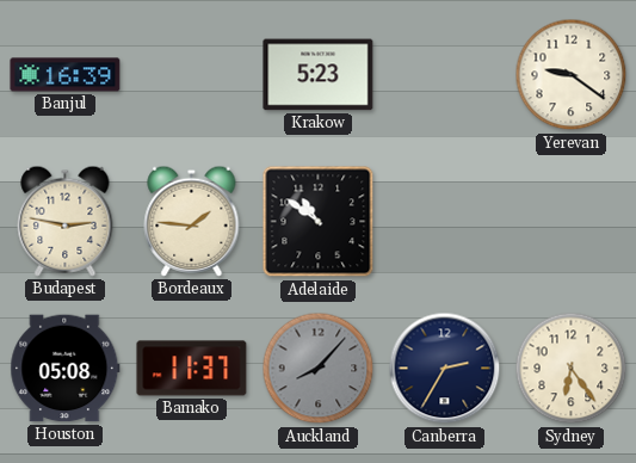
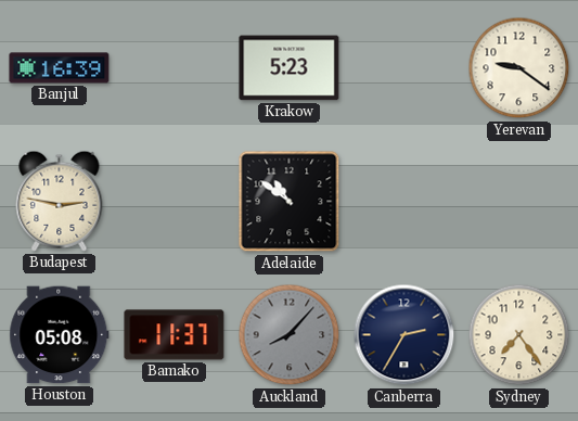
Bordeaux: 1:46 -> none (192, 221)
Sydney: 6:24 -> 7:24 (519, 335)
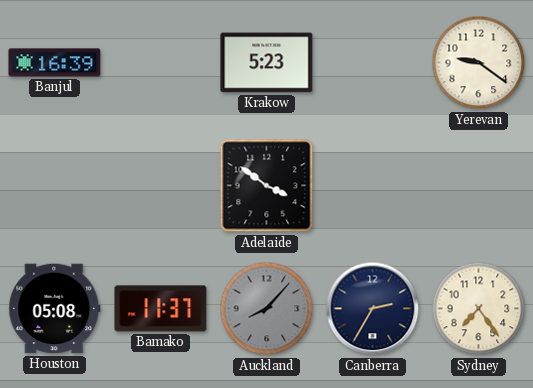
Budapest: 2:47 -> none (60, 201)
Adelaide: 10:51 -> 3:51 (267, 186)
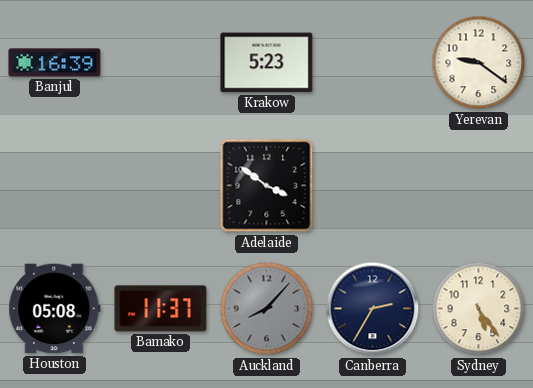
Sydney: 7:24 -> 5:24 (479, 309)
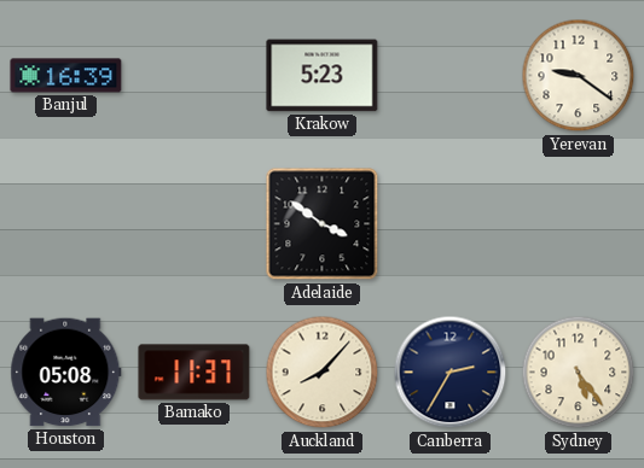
Auckland dial: grey -> cream (323, 373)
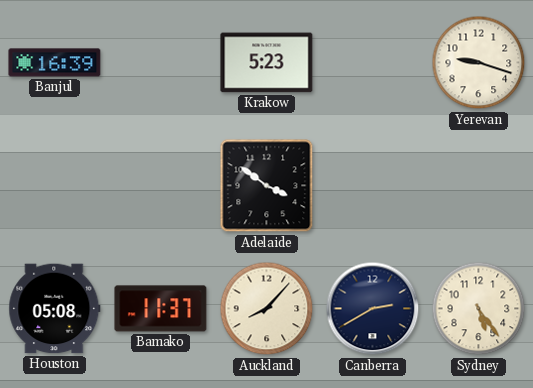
Yerevan: 9:21 -> 9:18 (479, 63)
Canberra: 2:35 -> 2:40 (373, 309)
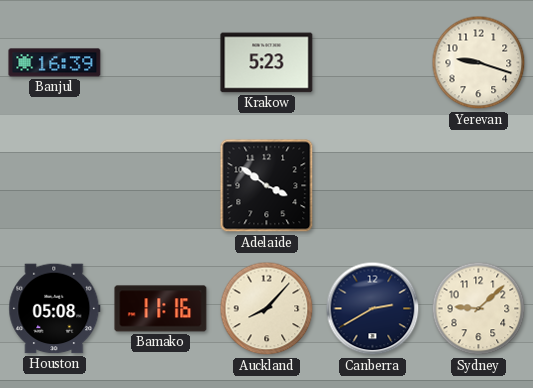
Bamako: 11:37 -> 11:16 (161, 309)
Sydney: 5:24 -> 9:08 (479, 309)
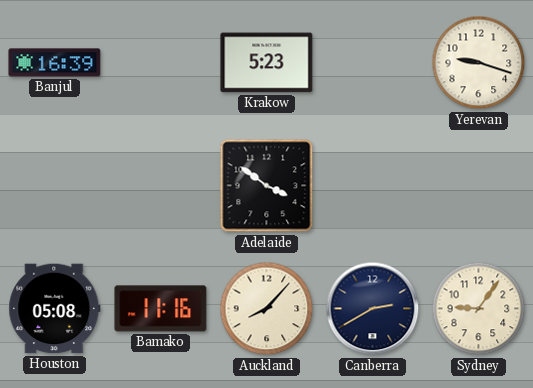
Sydney: 9:08 -> 9:06 (479, 309)
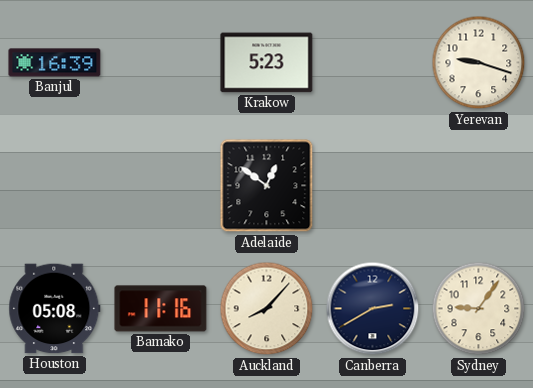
Adelaide: 3:51 -> 12:51 (267, 186)
